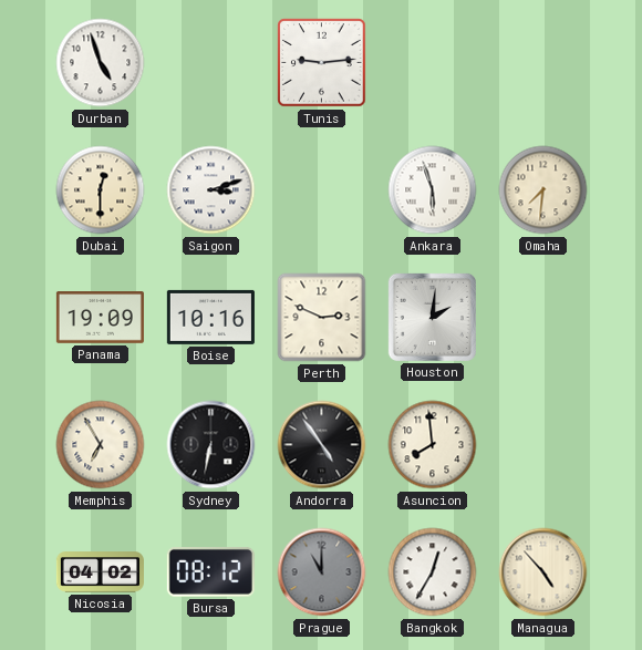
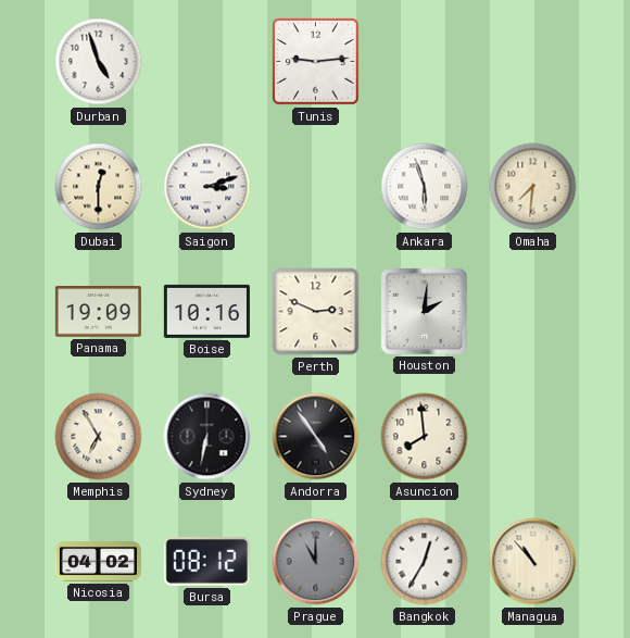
Managua: 4:53 -> 10:53 (533, 562)
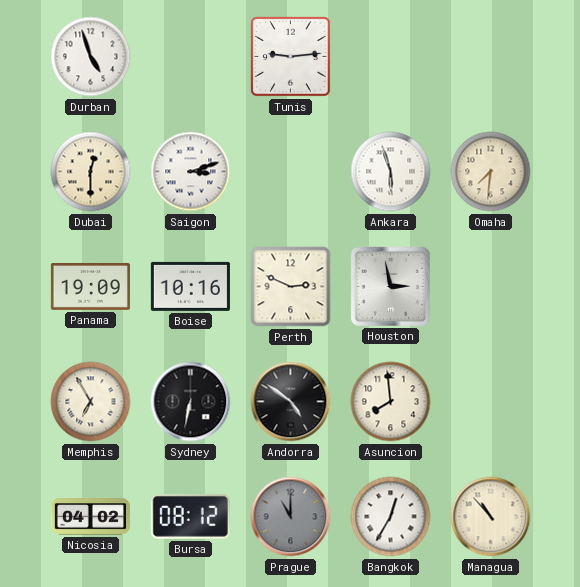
Houston: 2:01 -> 2:58 (390, 286)
Andorra: 4:54 -> 4:51 (291, 402)
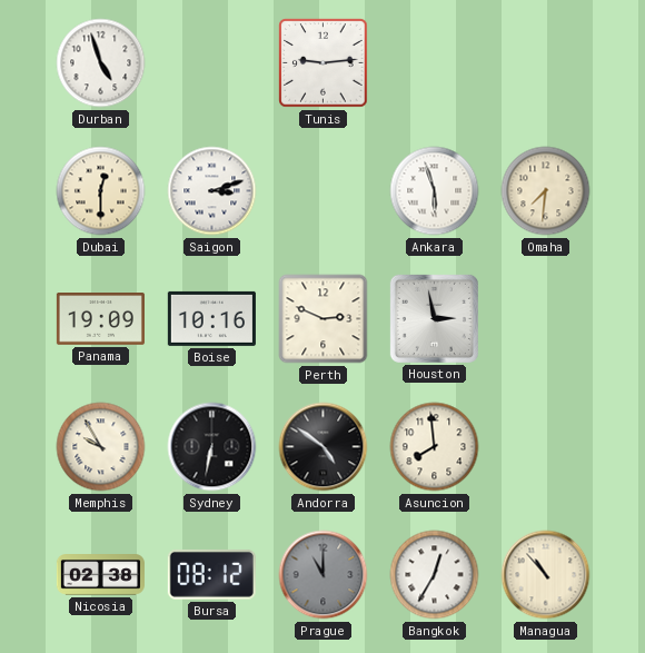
Memphis: 6:55 -> 9:55 (101, 447)
Nicosia: 04:02 -> 02:38 (100, 575)
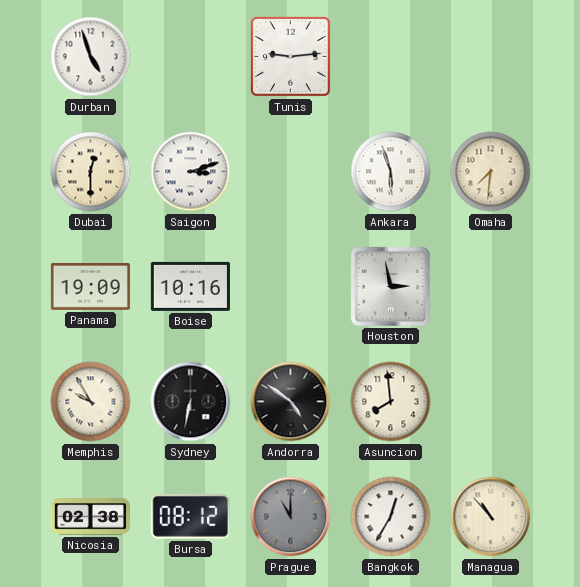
Perth: 2:49 -> none (324, 319)
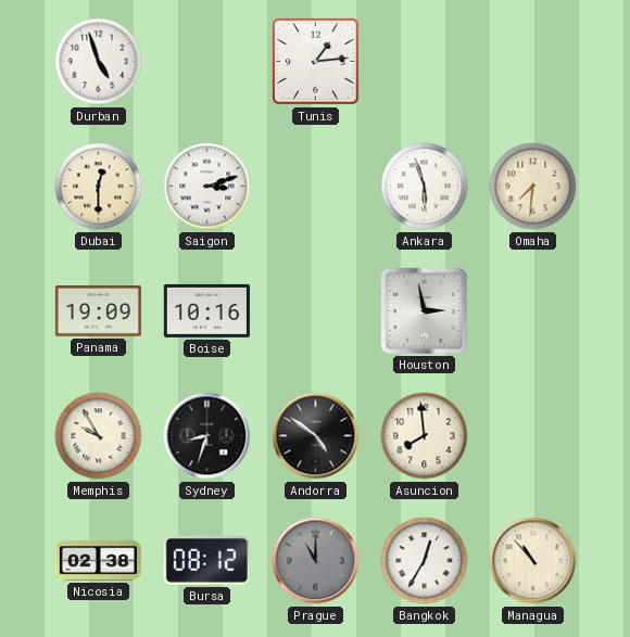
Tunis: 9:14 -> 1:14 (316, 62)
Sydney: 6:32 -> 8:33 (207, 436)
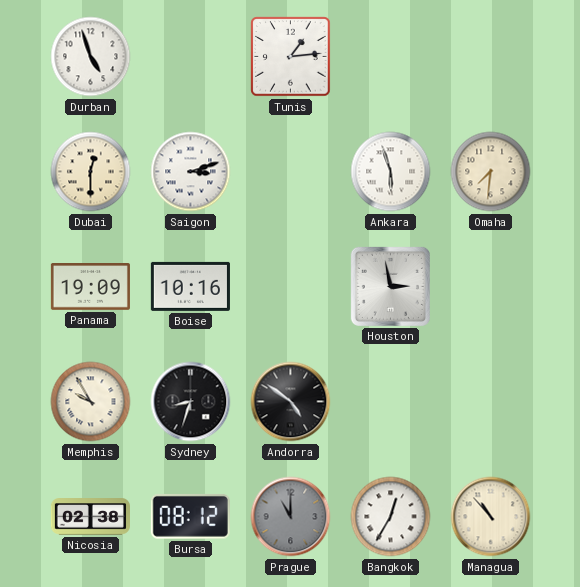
Asuncion: 7:59 -> none (425, 436)
